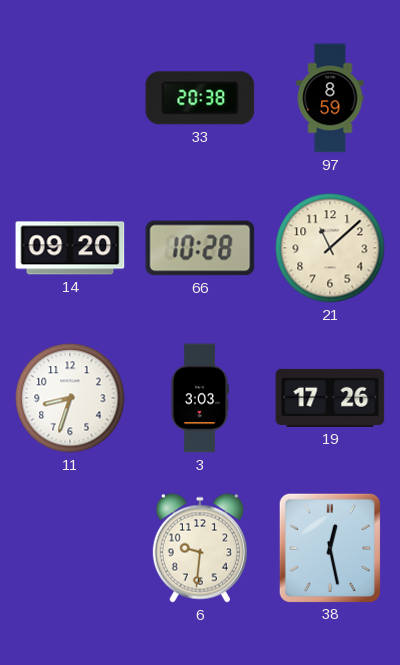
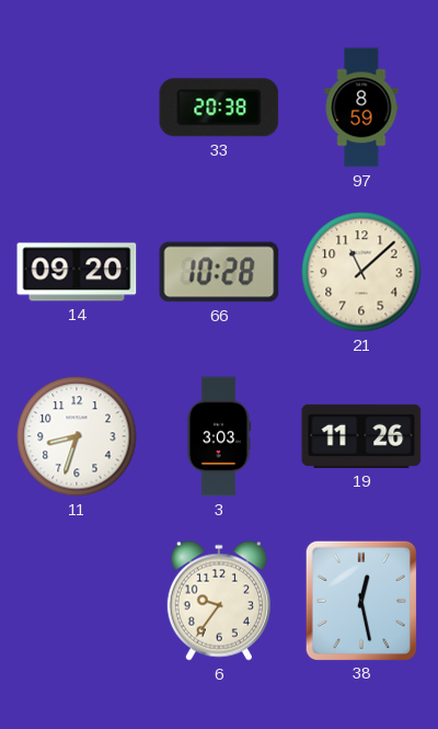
19: 17:26 -> 11:26 (361, 436)
6: 9:31 -> 9:36 (219, 601)
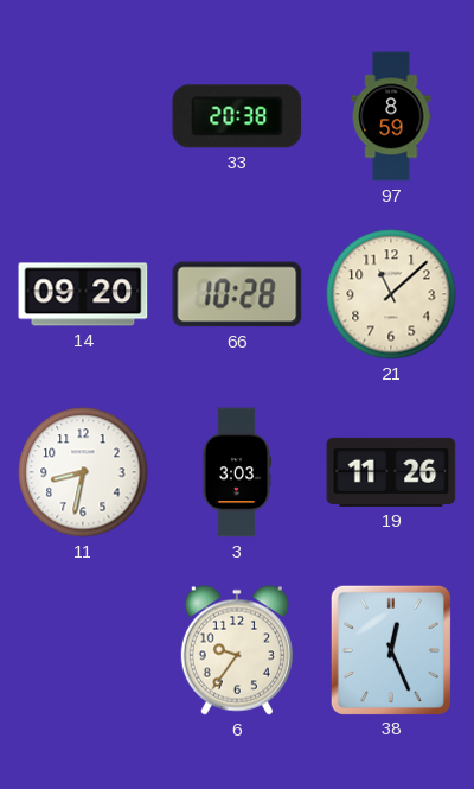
11: 8:33 -> 8:32 (83, 472)
38: 12:28 -> 12:26 (391, 649)
